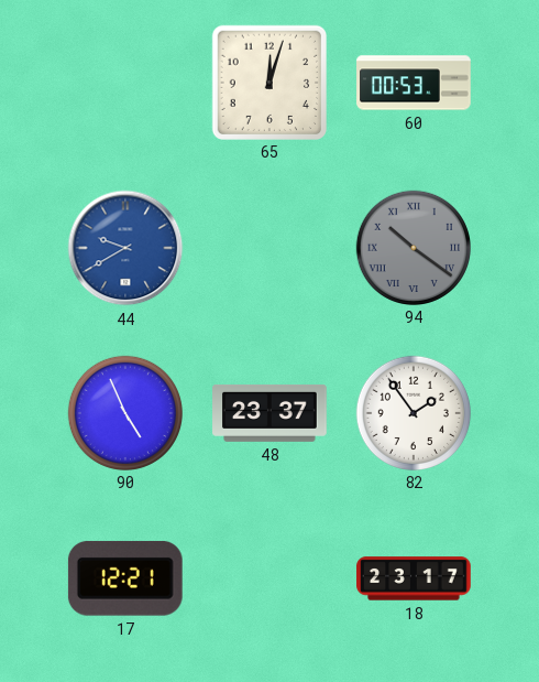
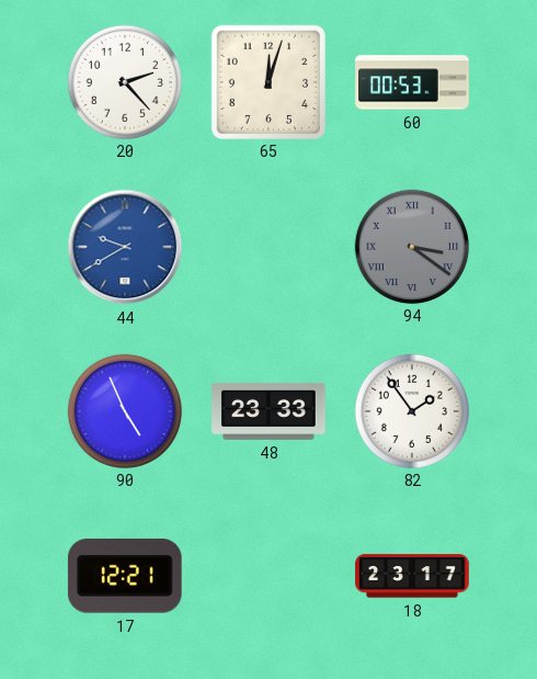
20: none -> 2:23 (124, 81)
94: 10:21 -> 3:21 (411, 246)
48: 23:37 -> 23:33 (268, 411)
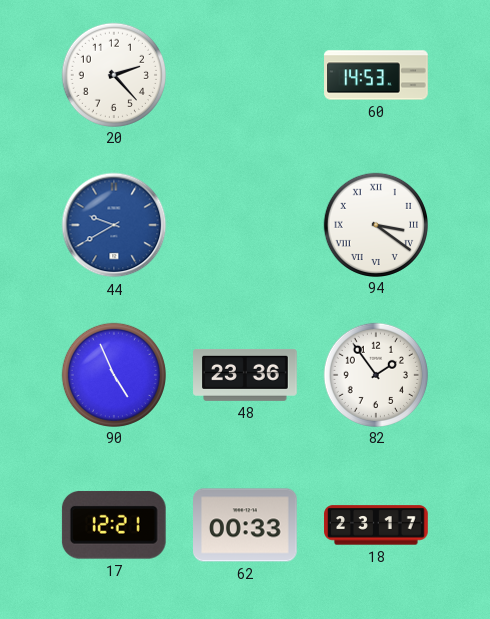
65: 12:03 -> none (267, 81)
60: 00:53 -> 14:53 (376, 75)
94 dial: grey -> white (375, 224)
48: 23:33 -> 23:36 (245, 375)
62: none -> 00:33 (246, 525)
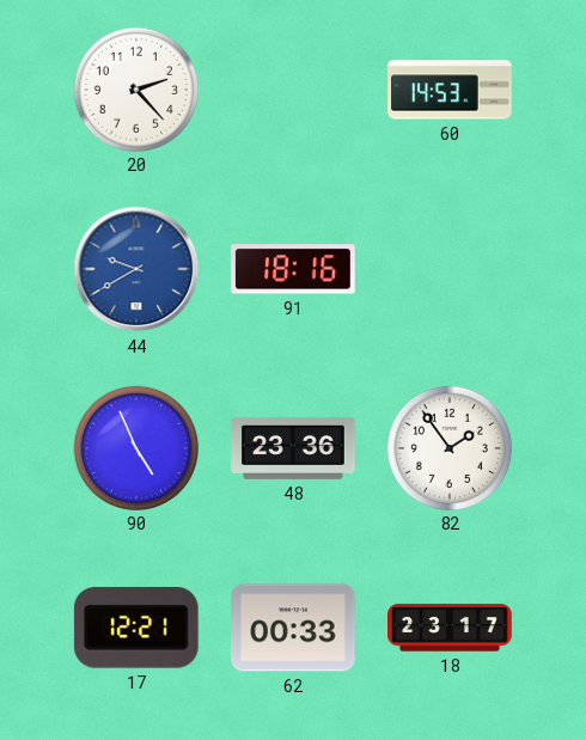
91: none -> 18:16 (294, 269)
94: 3:21 -> none (375, 224)
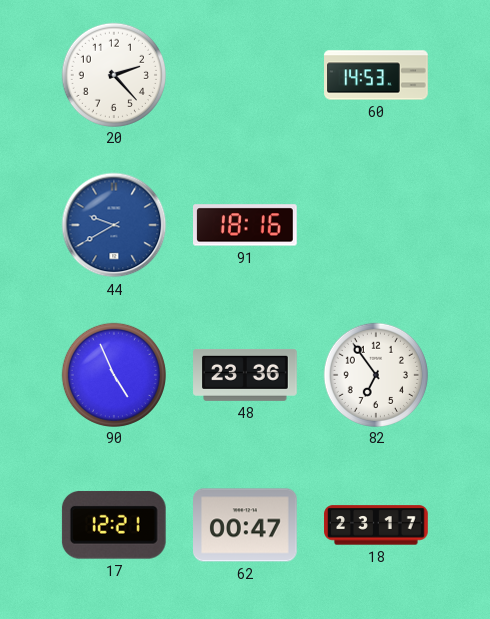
82: 1:54 -> 6:54 (375, 374)
62: 00:33 -> 00:47 (246, 525)
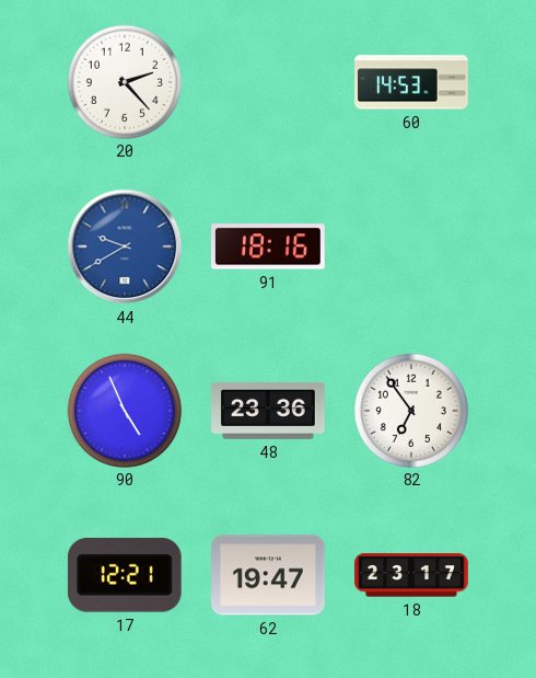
62: 00:47 -> 19:47 (269, 575)
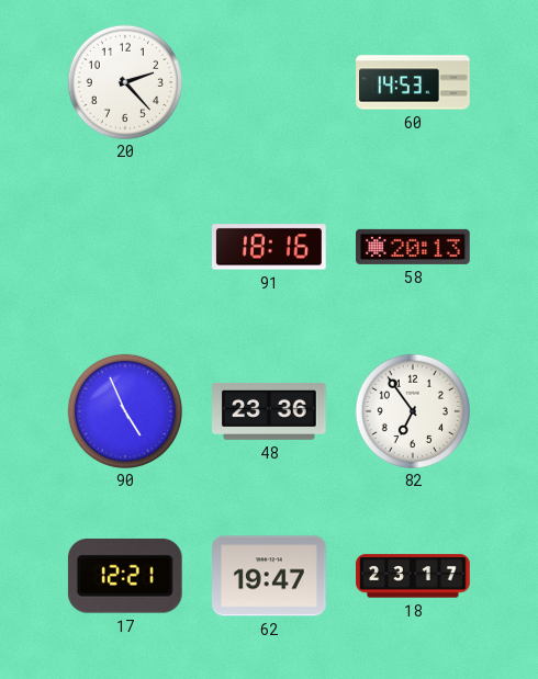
44: 9:40 -> none (125, 246)
58: none -> 20:13 (414, 247)
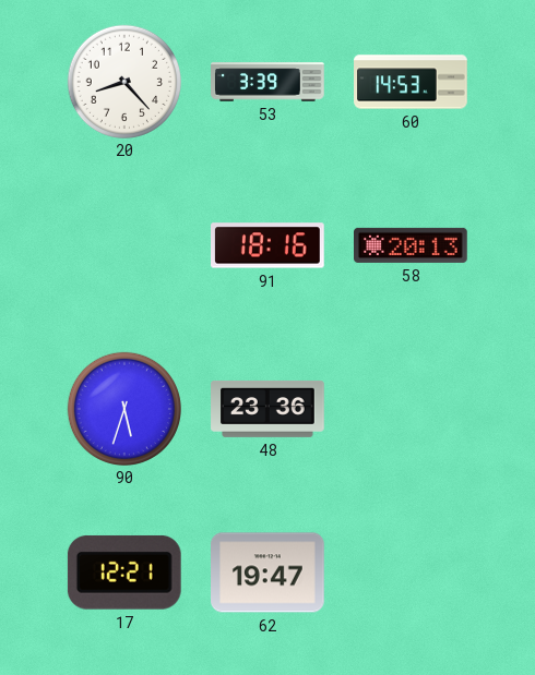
20: 2:23 -> 8:23 (123, 81)
53: none -> 3:39 (267, 82)
90: 4:56 -> 5:33 (123, 408)
82: 6:54 -> none (412, 410)
18: 23:17 -> none (413, 576)
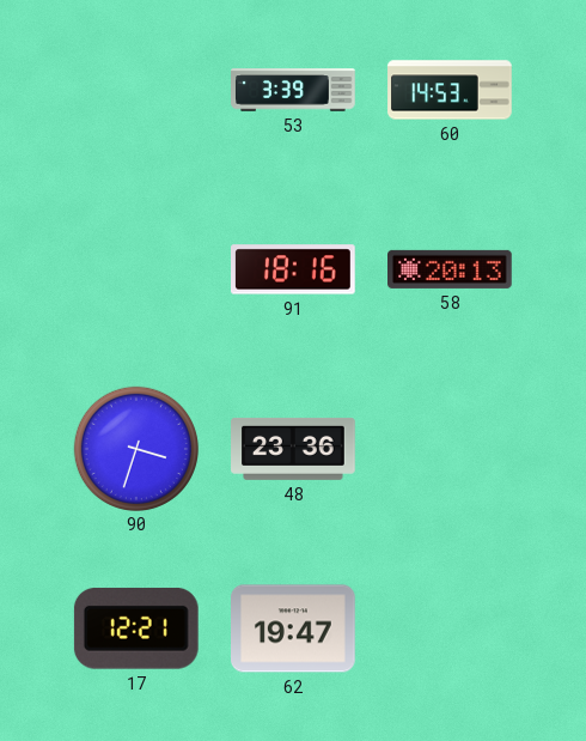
20: 8:23 -> none (123, 81)
90: 5:33 -> 3:33 (135, 448)
